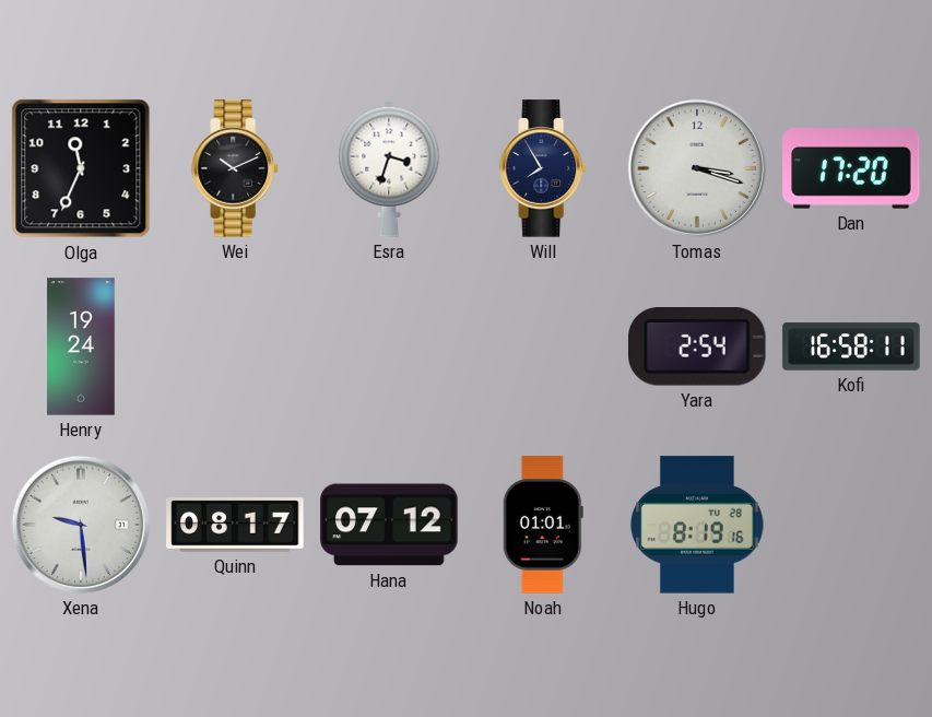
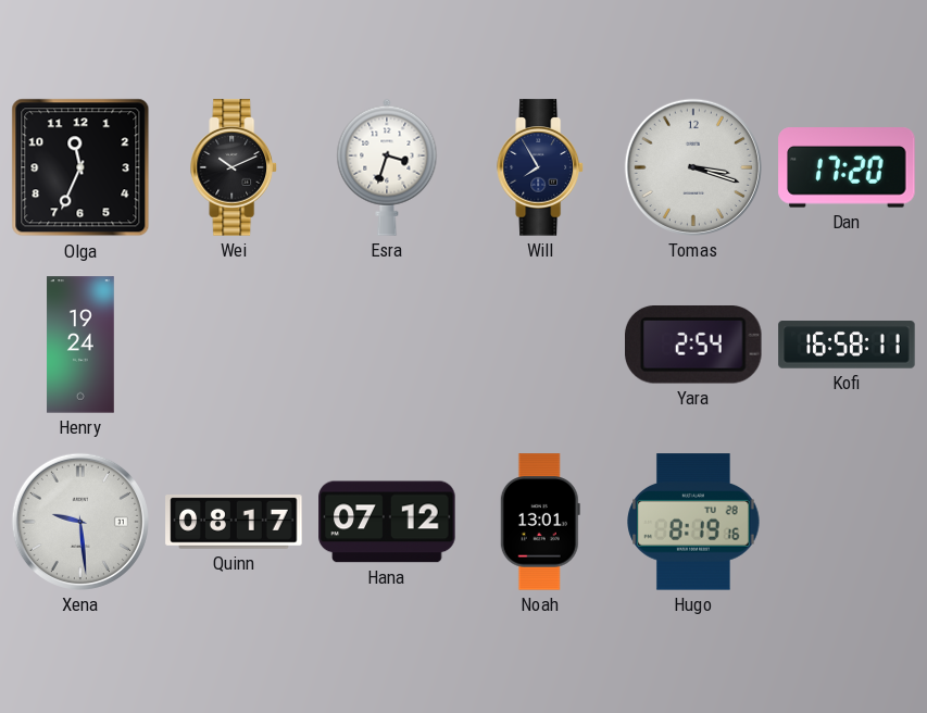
Noah: 01:01 -> 13:01 (540, 522)
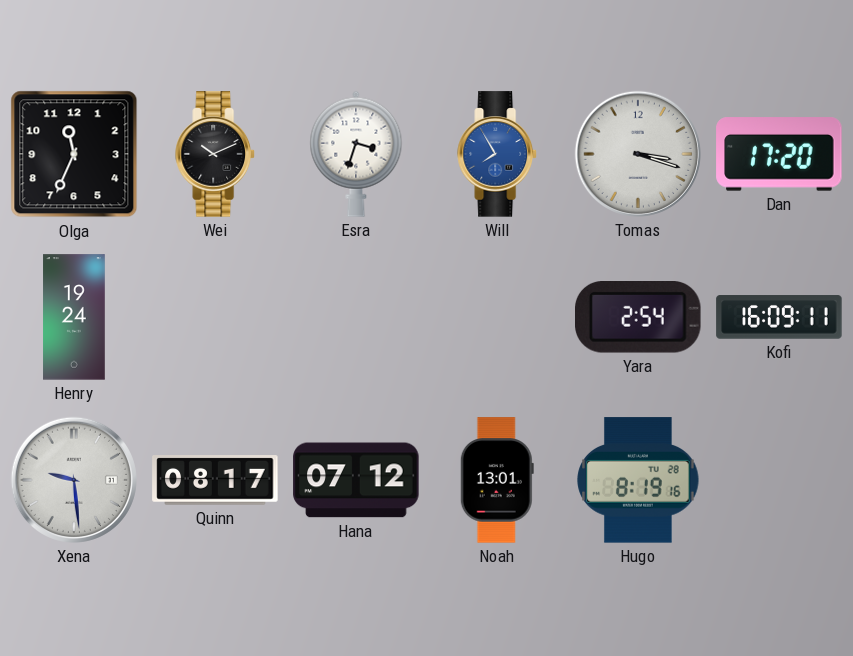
Will dial: navy -> blue (497, 154)
Kofi: 16:58 -> 16:09 (779, 317)
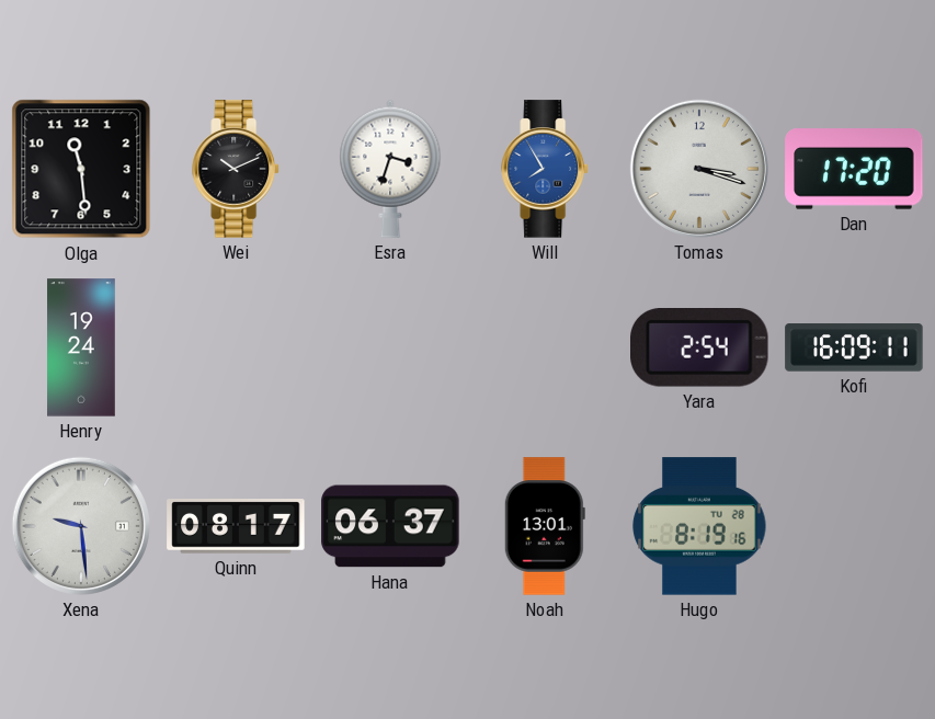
Olga: 11:34 -> 11:29 (81, 169)
Hana: 07:12 -> 06:37 (390, 526)
